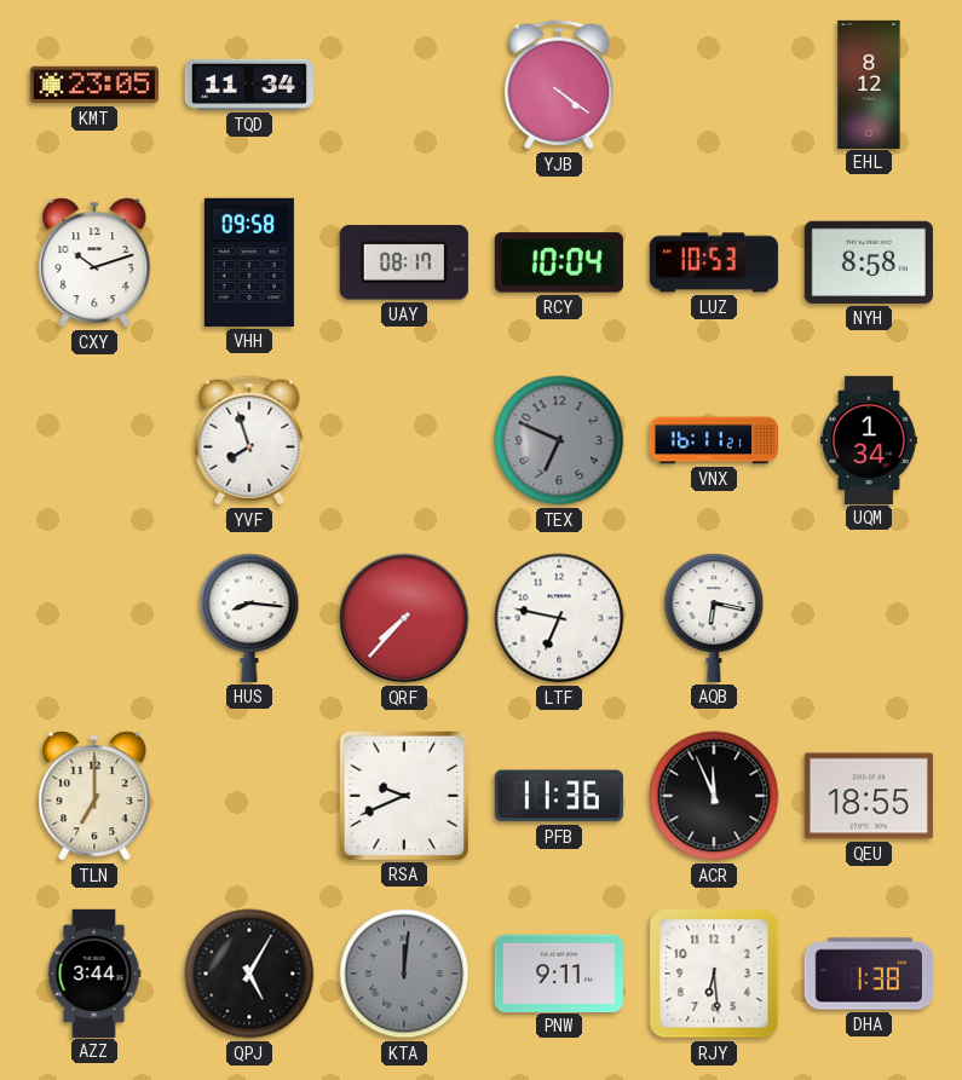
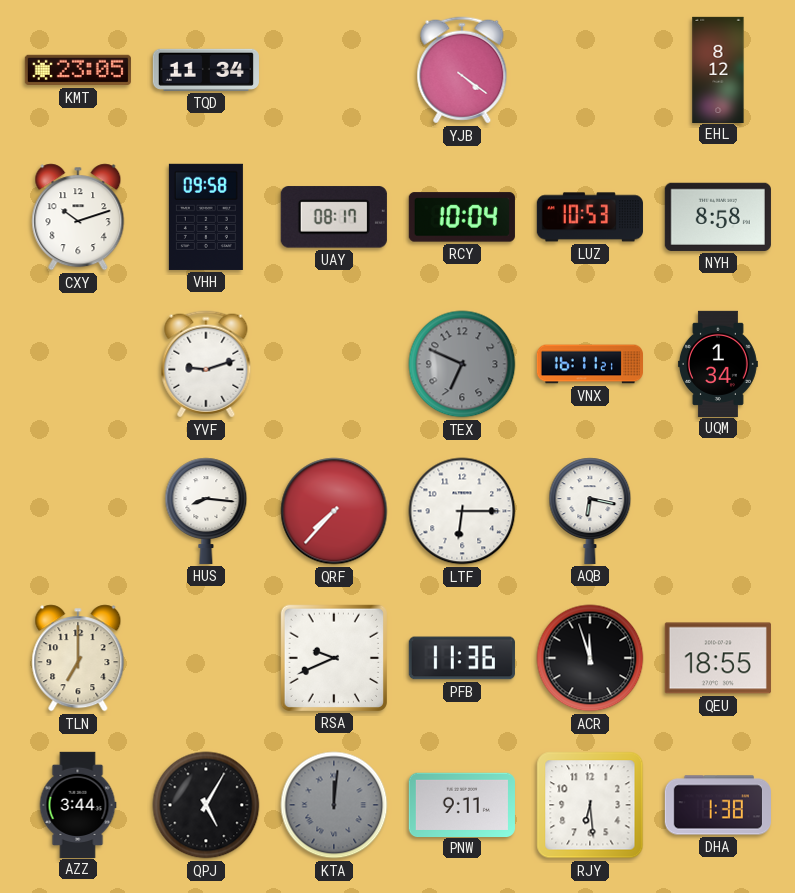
YVF: 7:57 -> 9:12 (206, 364)
LTF: 6:47 -> 6:15 (462, 511)
ACR: 11:56 -> 11:57 (590, 658)
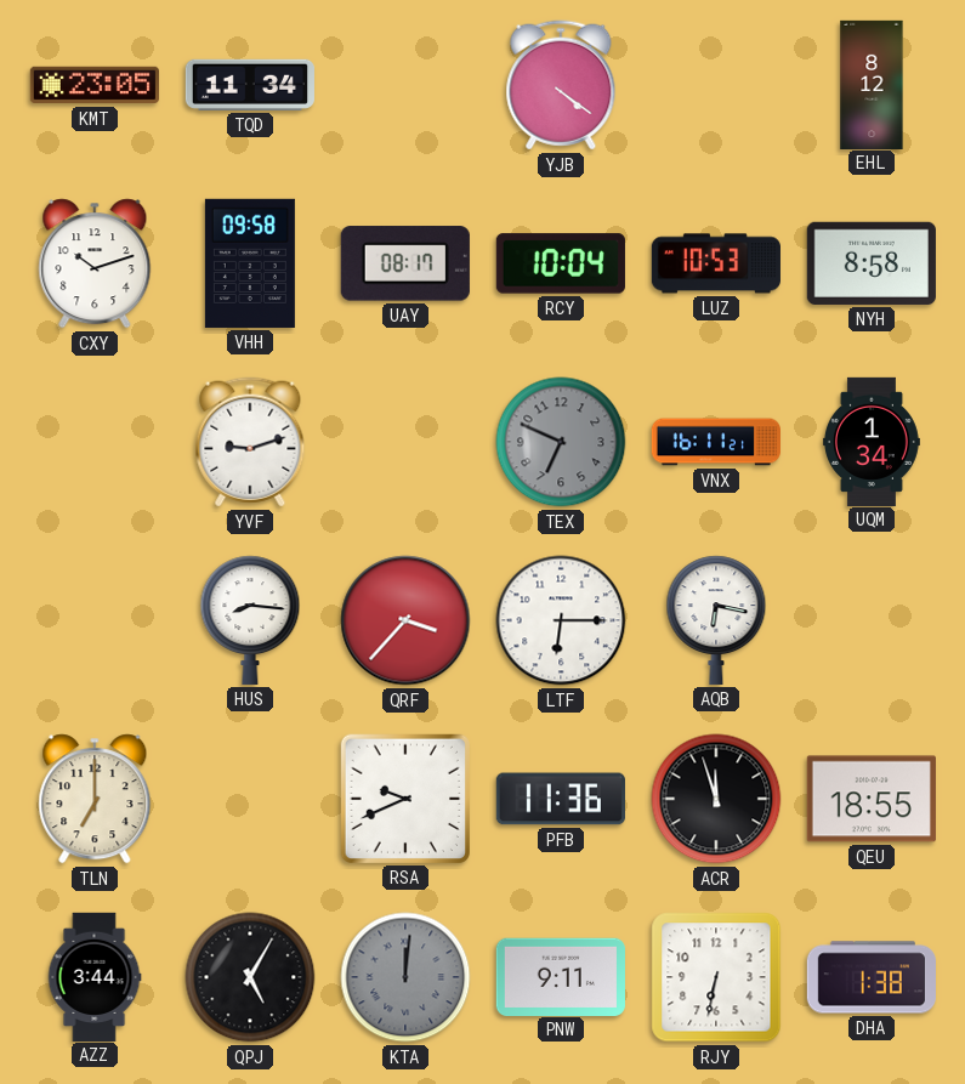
QRF: 7:37 -> 3:37 (405, 620)
RJY: 6:29 -> 6:32 (716, 977)
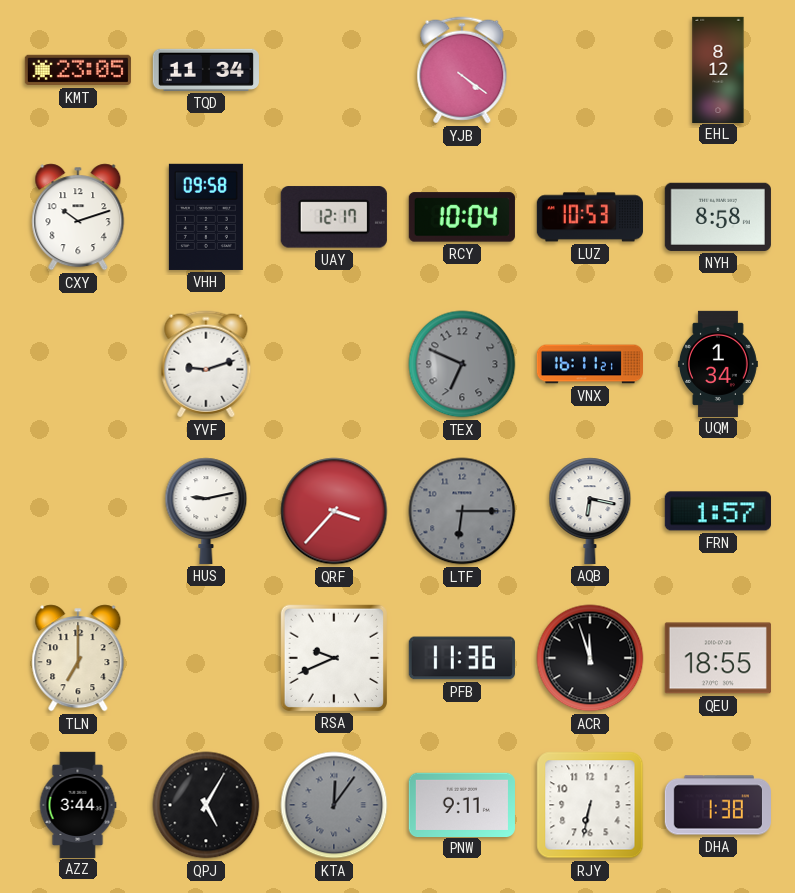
UAY: 08:17 -> 12:17 (334, 217)
HUS: 8:16 -> 9:13 (206, 511)
LTF dial: white -> grey (462, 511)
FRN: none -> 1:57 (718, 511)
KTA: 12:01 -> 12:06 (334, 805)
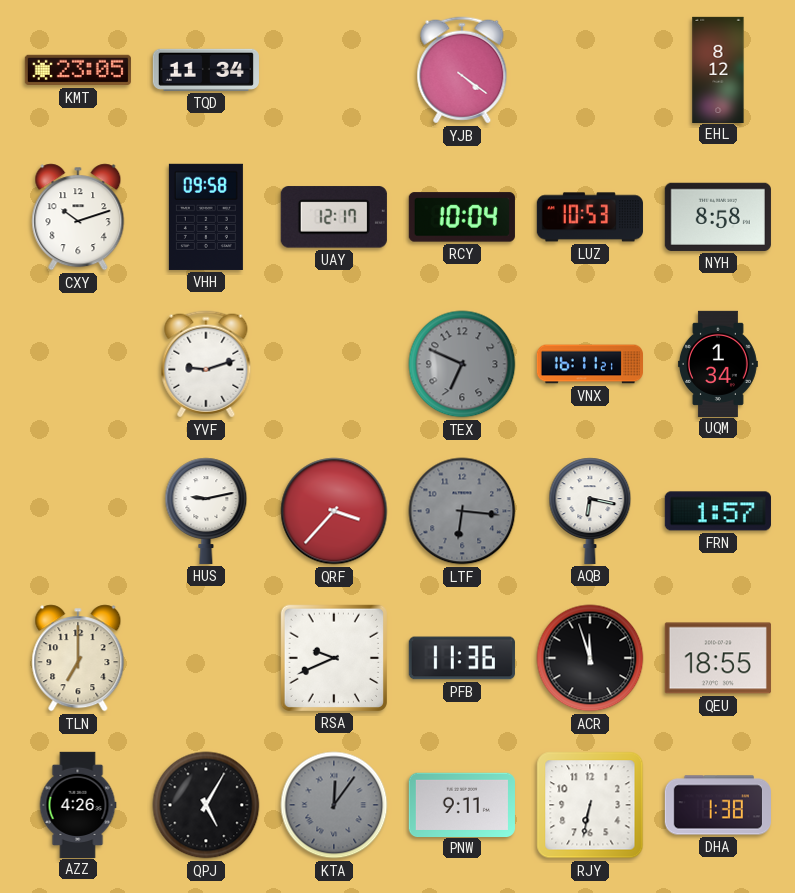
LTF: 6:15 -> 6:16 (462, 511)
AZZ: 3:44 -> 4:26 (78, 804)
